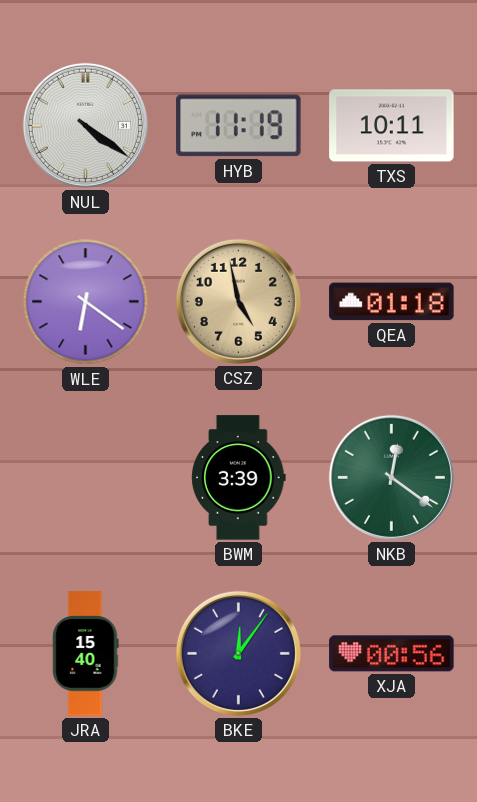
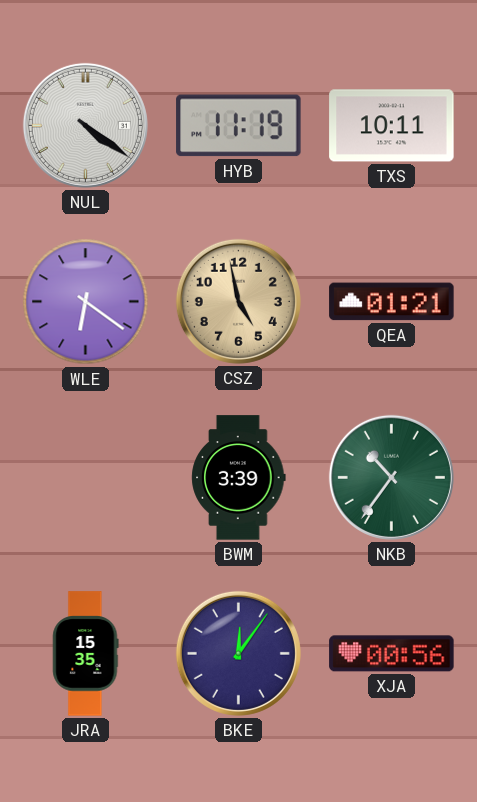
QEA: 01:18 -> 01:21 (392, 302)
NKB: 12:21 -> 10:36 (391, 477)
JRA: 15:40 -> 15:35 (86, 654)
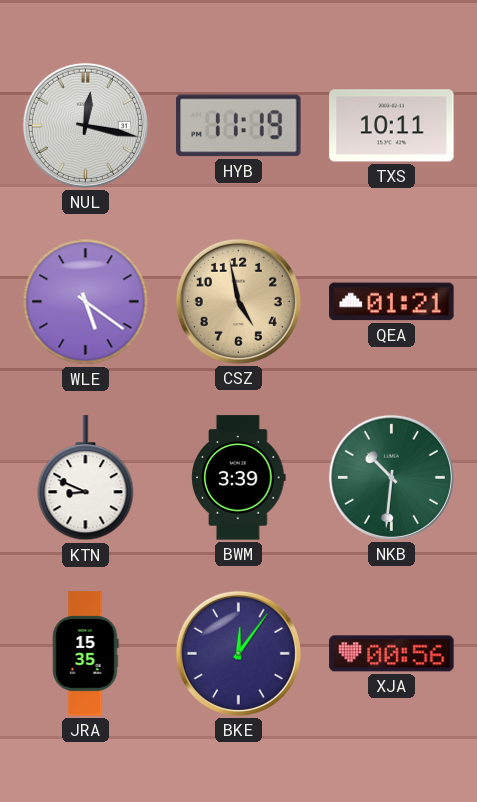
NUL: 4:21 -> 12:17 (85, 125)
WLE: 6:21 -> 5:21 (86, 302)
KTN: none -> 8:49 (86, 478)
NKB: 10:36 -> 10:31 (391, 477)
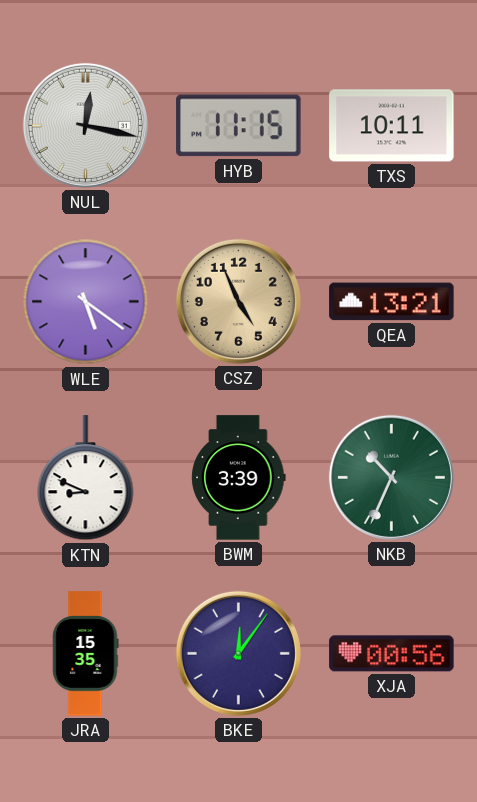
HYB: 11:19 -> 11:15 (239, 126)
CSZ: 4:58 -> 4:56 (238, 301)
QEA: 01:21 -> 13:21 (392, 302)
NKB: 10:31 -> 10:34 (391, 477)
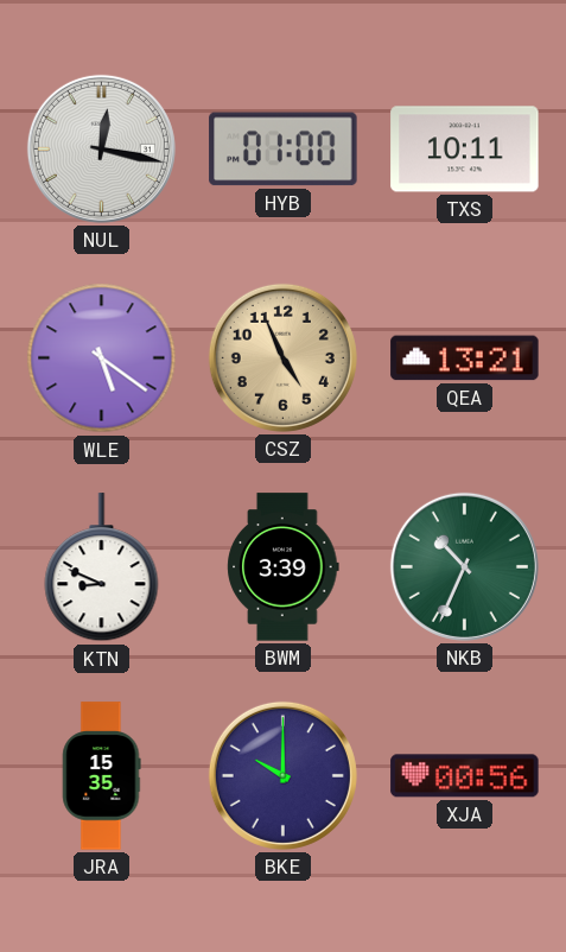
HYB: 11:15 -> 01:00 (284, 150)
BKE: 12:06 -> 10:00 (282, 775)
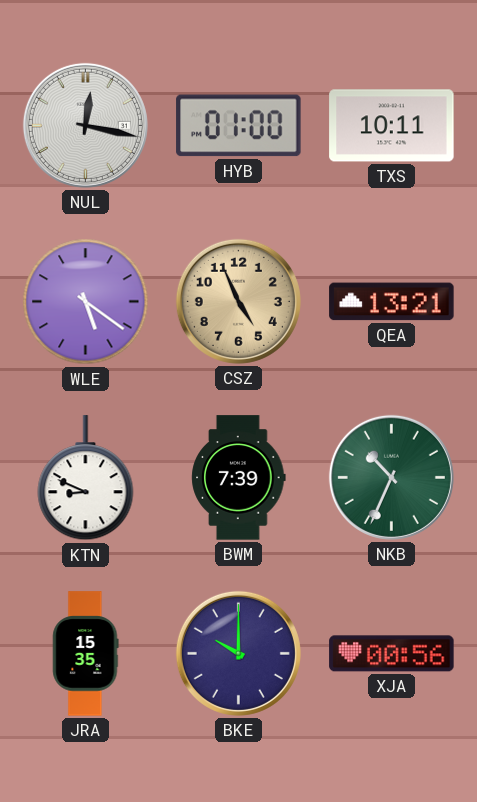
BWM: 3:39 -> 7:39 (239, 478)
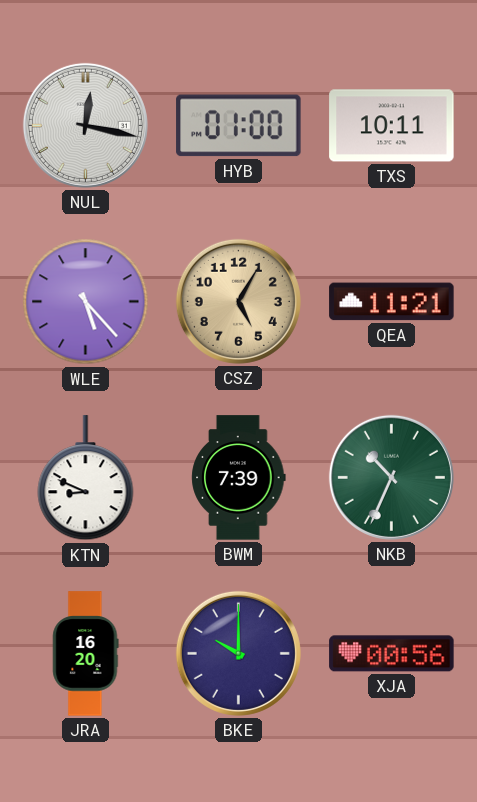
WLE: 5:21 -> 5:23 (86, 302)
CSZ: 4:56 -> 5:05 (238, 301)
QEA: 13:21 -> 11:21 (392, 302)
JRA: 15:35 -> 16:20 (86, 654)
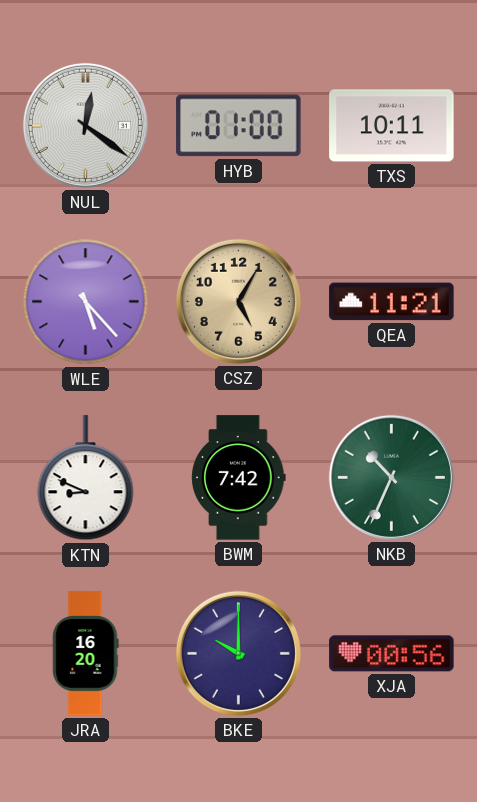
NUL: 12:17 -> 12:21 (85, 125)
BWM: 7:39 -> 7:42 (239, 478)
